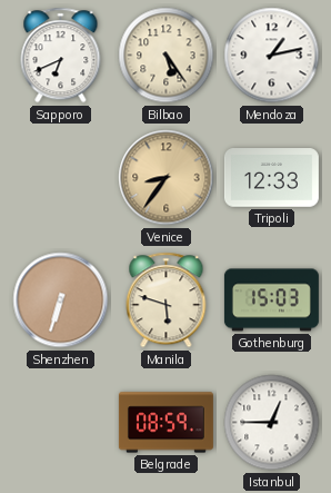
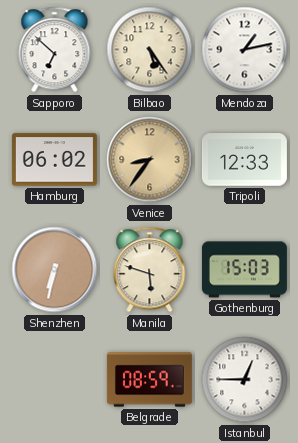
Sapporo: 6:41 -> 6:52 (55, 50)
Hamburg: none -> 06:02 (54, 160)
Shenzhen: 6:33 -> 6:32 (55, 270)
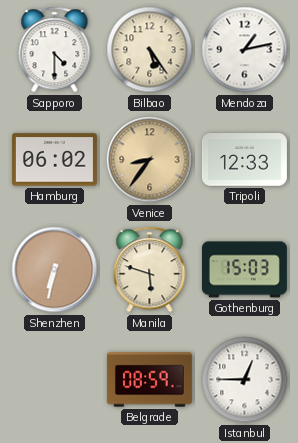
Sapporo: 6:52 -> 4:30 (55, 50)
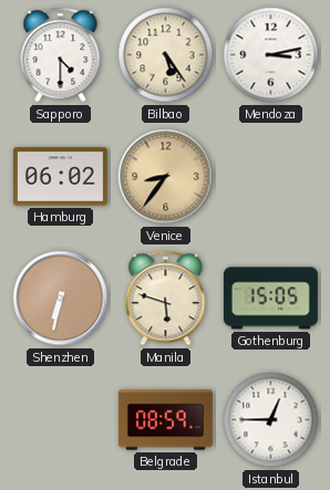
Mendoza: 1:13 -> 3:13 (271, 55)
Tripoli: 12:33 -> none (244, 160)
Gothenburg: 15:03 -> 15:05 (270, 299)
